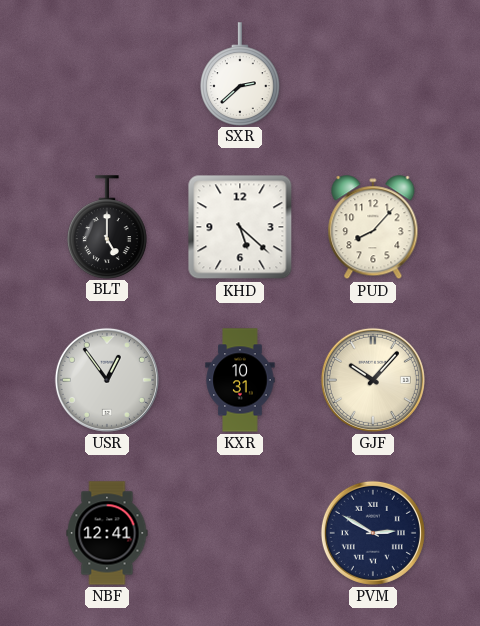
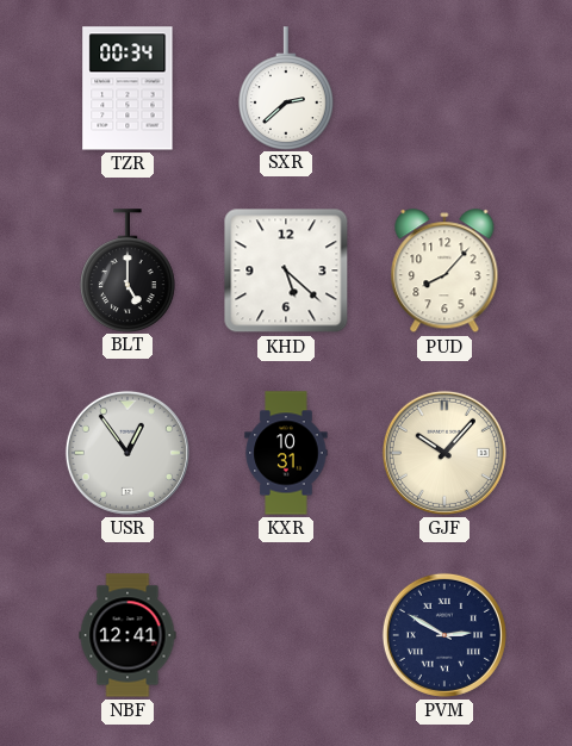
TZR: none -> 00:34 (128, 88)
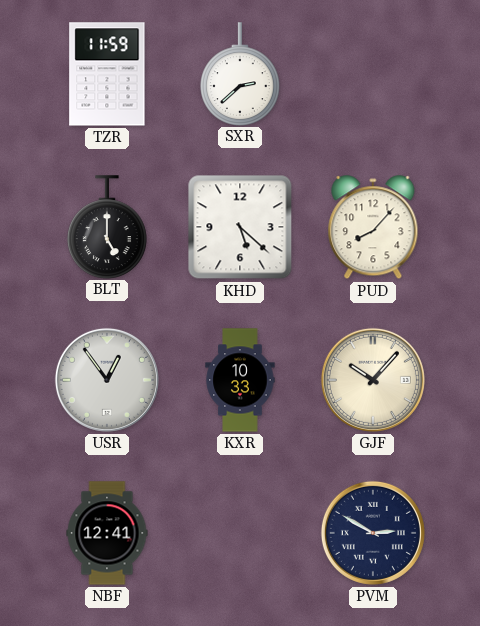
TZR: 00:34 -> 11:59 (107, 74)
KXR: 10:31 -> 10:33 (240, 380)
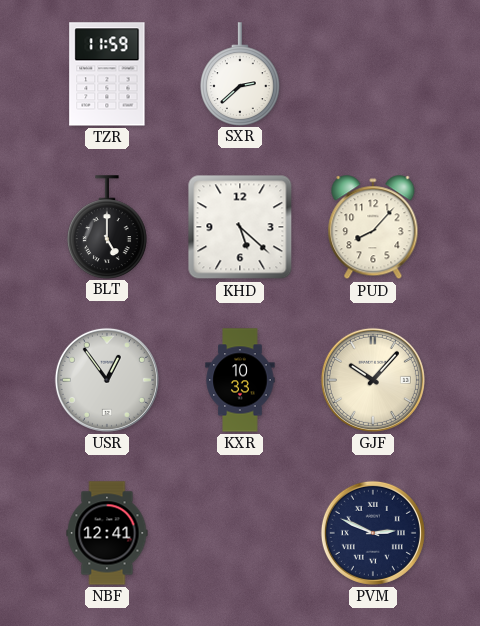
PVM: 2:50 -> 2:49 (373, 533)
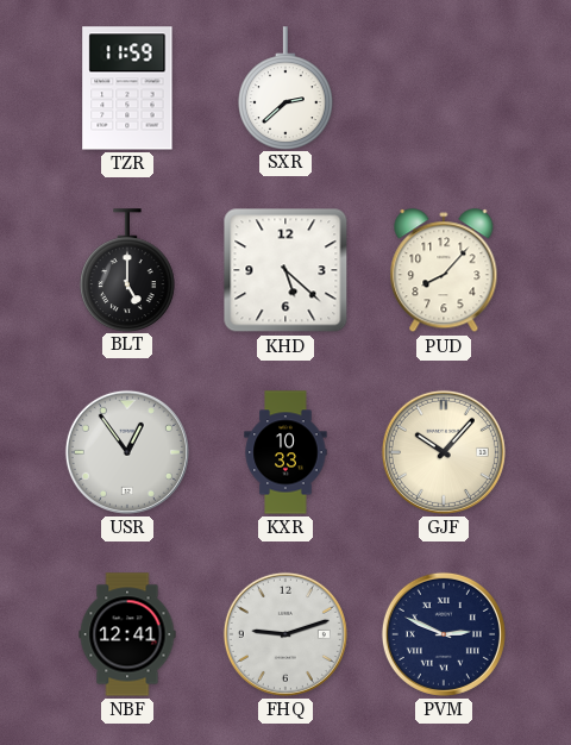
FHQ: none -> 9:12 (285, 634)
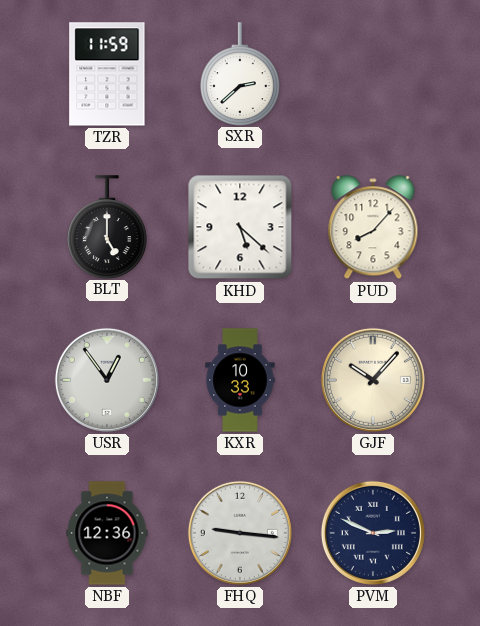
NBF: 12:41 -> 12:36 (107, 533)
FHQ: 9:12 -> 9:16 (240, 533)
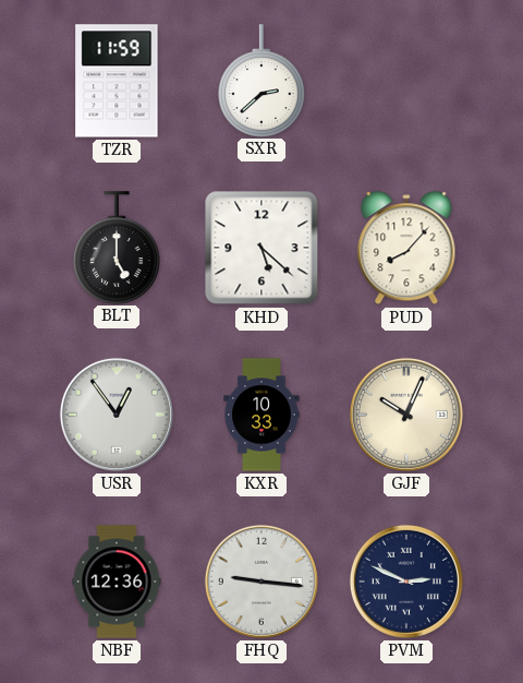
GJF: 10:07 -> 10:04 (406, 415)
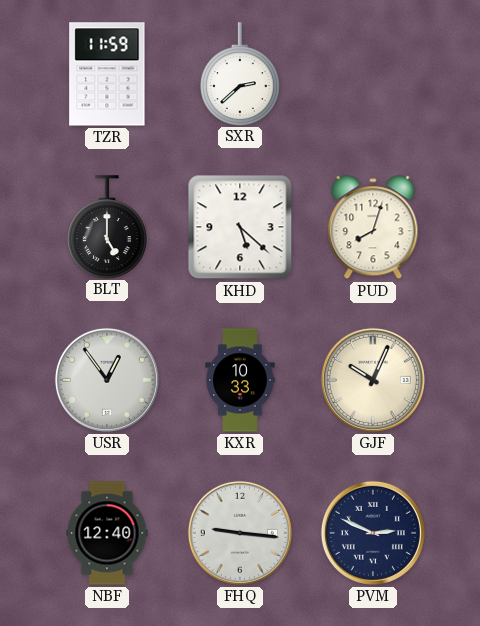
PUD: 8:07 -> 8:03 (373, 228)
NBF: 12:36 -> 12:40 (107, 533)
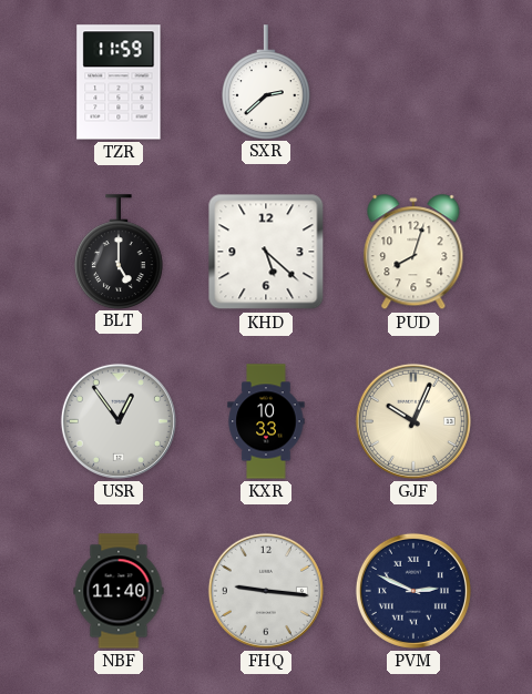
NBF: 12:40 -> 11:40 (119, 591)
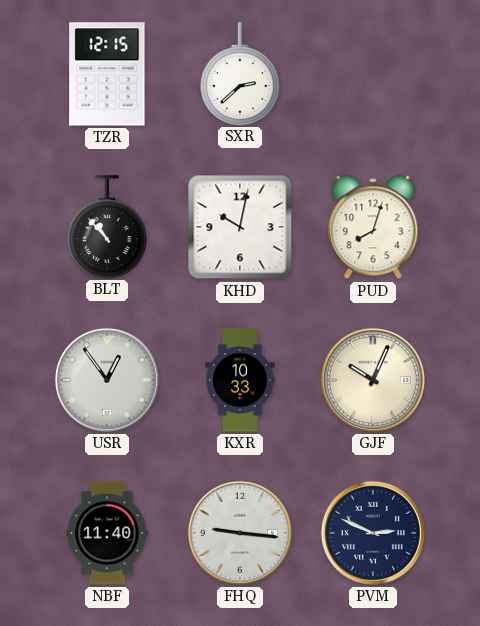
TZR: 11:59 -> 12:15 (107, 74)
BLT: 5:00 -> 10:53 (108, 227)
KHD: 5:22 -> 10:02 (240, 227)
